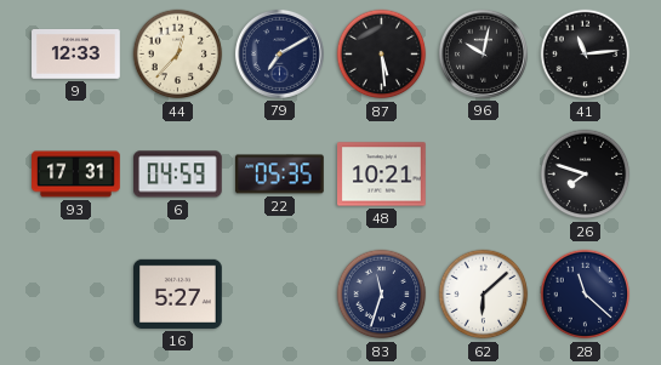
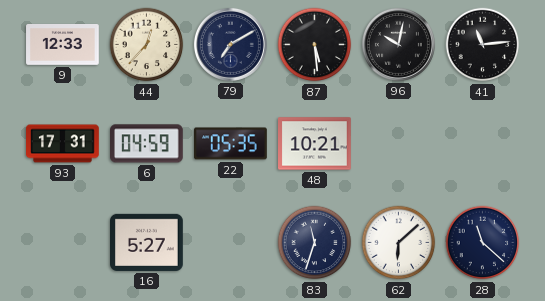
26: 7:48 -> none (586, 175)
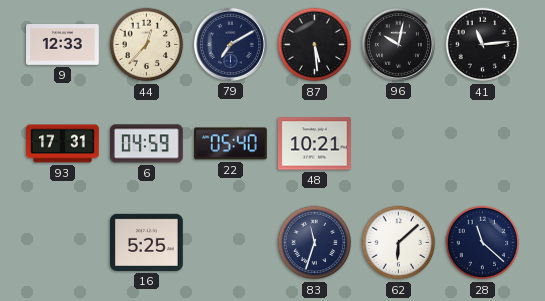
22: 05:35 -> 05:40 (231, 144)
16: 5:27 -> 5:25 (147, 242)
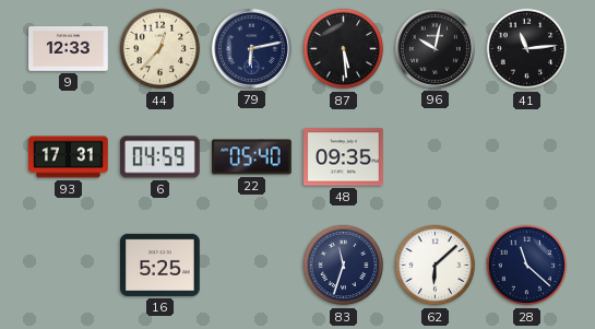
79: 7:10 -> 6:13 (251, 48)
48: 10:21 -> 09:35 (344, 157)
